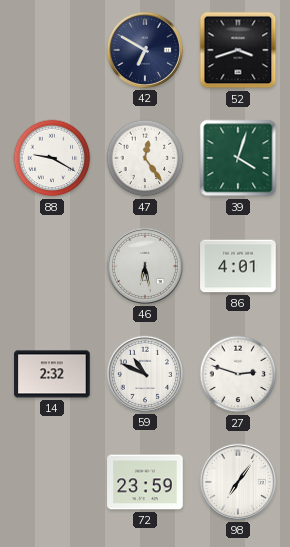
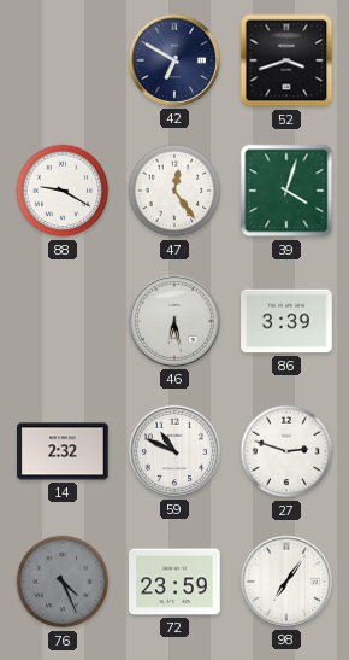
86: 4:01 -> 3:39 (286, 321)
76: none -> 4:26 (63, 582)
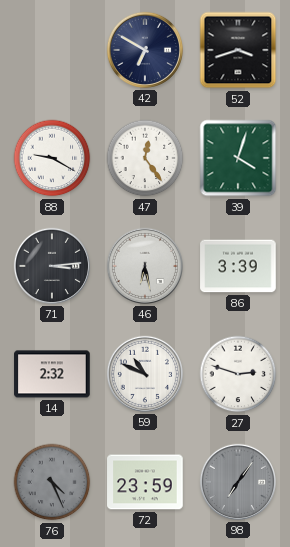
71: none -> 3:14 (52, 266)
98 dial: white -> grey (238, 482)
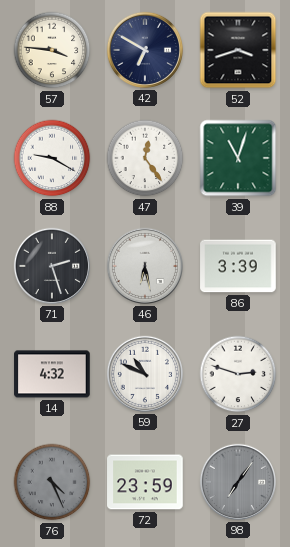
57: none -> 3:46 (52, 50)
39: 4:03 -> 11:03 (238, 158)
71: 3:14 -> 2:27 (52, 266)
14: 2:32 -> 4:32 (52, 374)
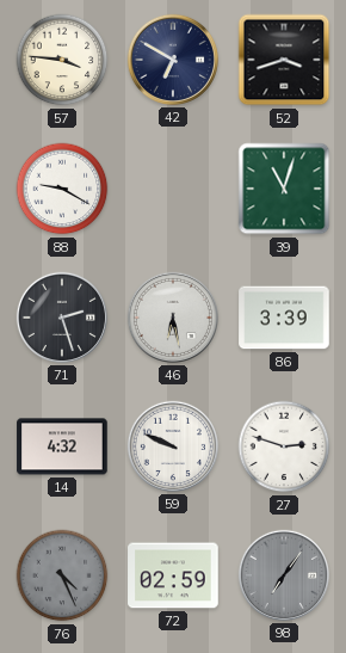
47: 12:24 -> none (145, 158)
59: 10:49 -> 9:49 (173, 446)
72: 23:59 -> 02:59 (173, 575)
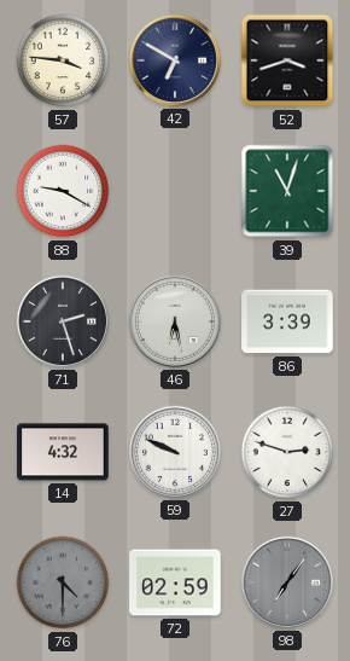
76: 4:26 -> 4:30 (63, 582)
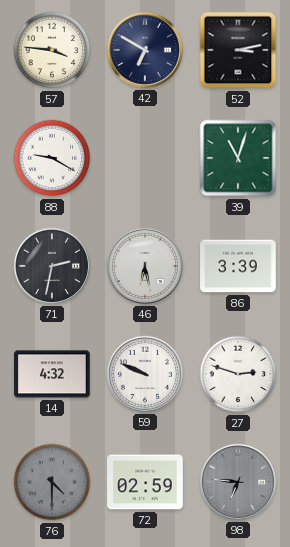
52: 3:42 -> 3:13 (238, 50)
71: 2:27 -> 2:32 (52, 266)
98: 7:06 -> 6:46 (238, 482)
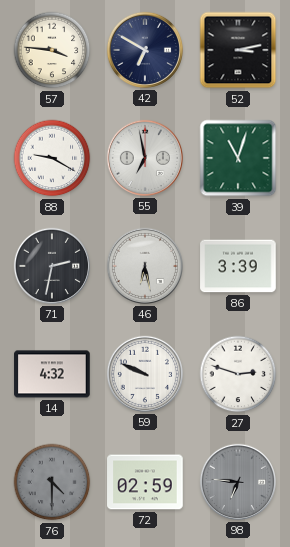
55: none -> 6:58 (145, 158)
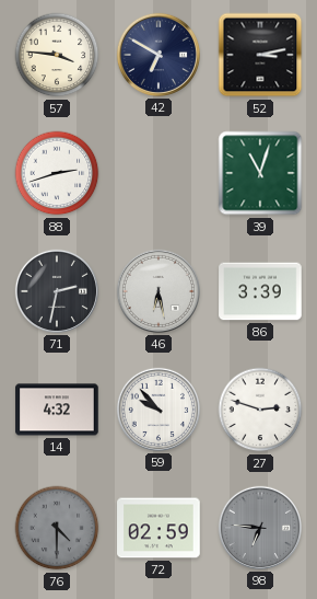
88: 9:20 -> 2:42 (57, 173)
55: 6:58 -> none (145, 158)
59: 9:49 -> 9:53 (158, 410)
